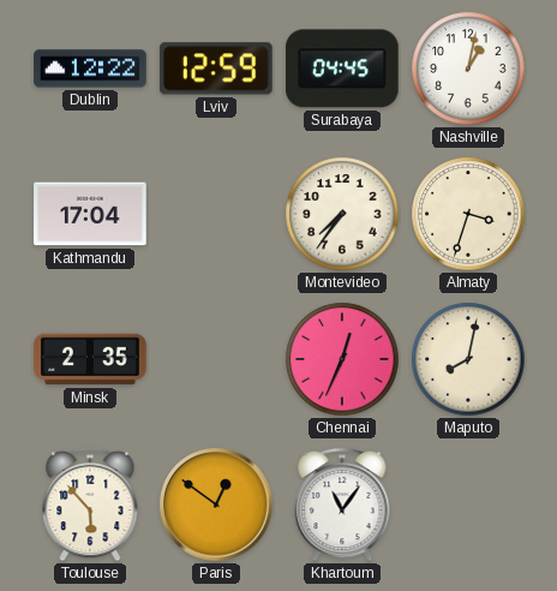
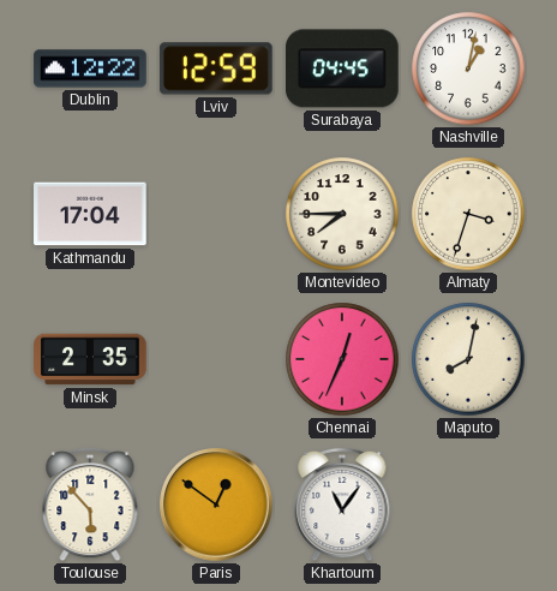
Montevideo: 7:36 -> 7:45 (342, 214)
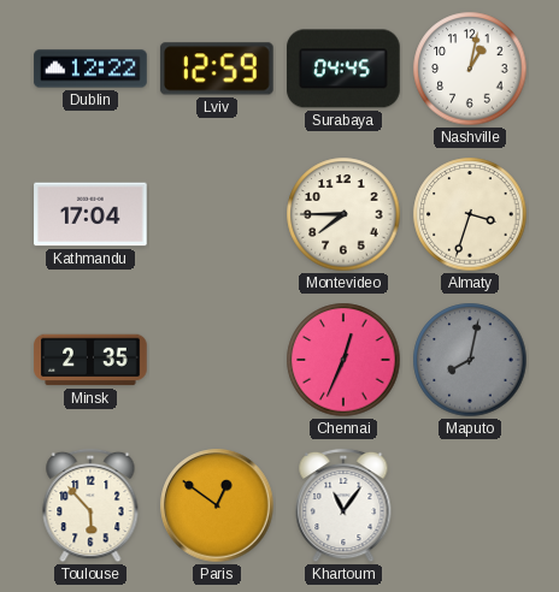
Maputo dial: cream -> grey (470, 360)
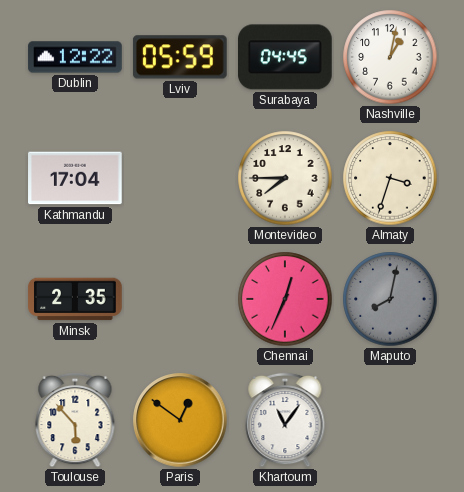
Lviv: 12:59 -> 05:59 (180, 57)
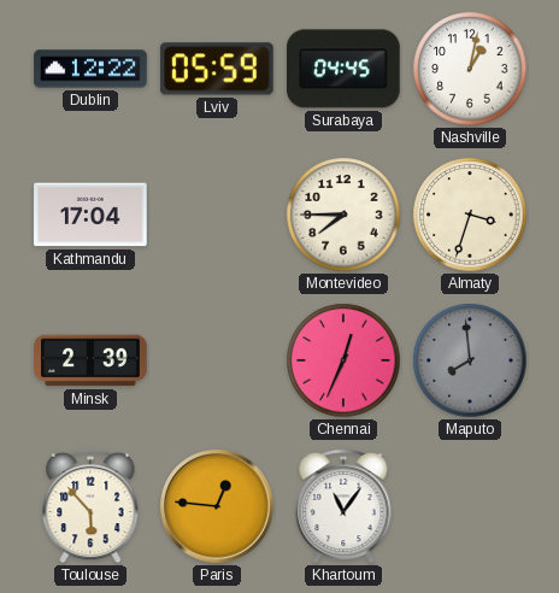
Minsk: 2:35 -> 2:39 (90, 360)
Maputo: 8:02 -> 7:59 (470, 360)
Paris: 12:51 -> 12:46 (217, 506)
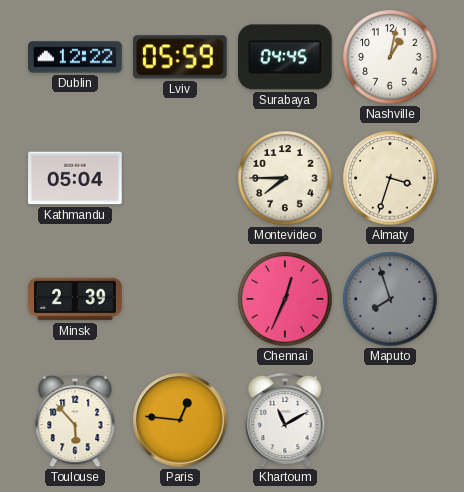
Kathmandu: 17:04 -> 05:04 (75, 178)
Maputo: 7:59 -> 7:57 (390, 299)
Khartoum: 11:06 -> 11:10 (285, 420)
